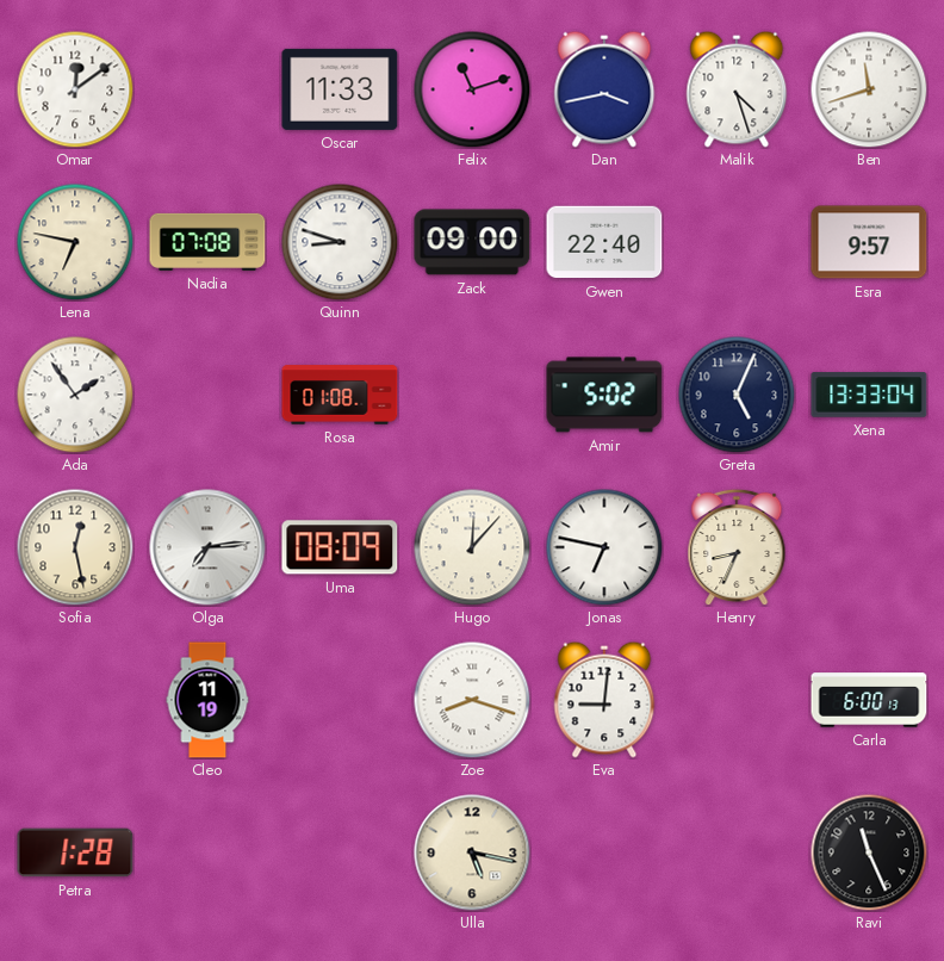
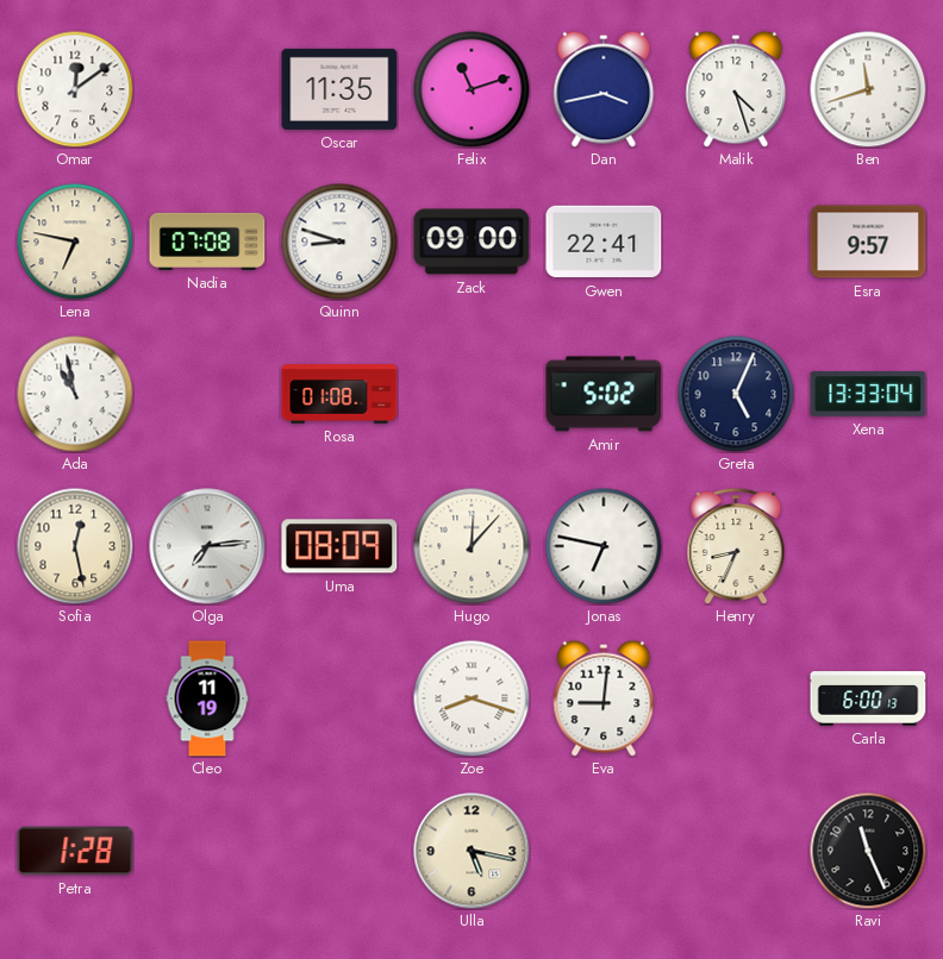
Oscar: 11:33 -> 11:35 (339, 89)
Gwen: 22:40 -> 22:41 (604, 242)
Ada: 1:54 -> 10:58 (75, 394)
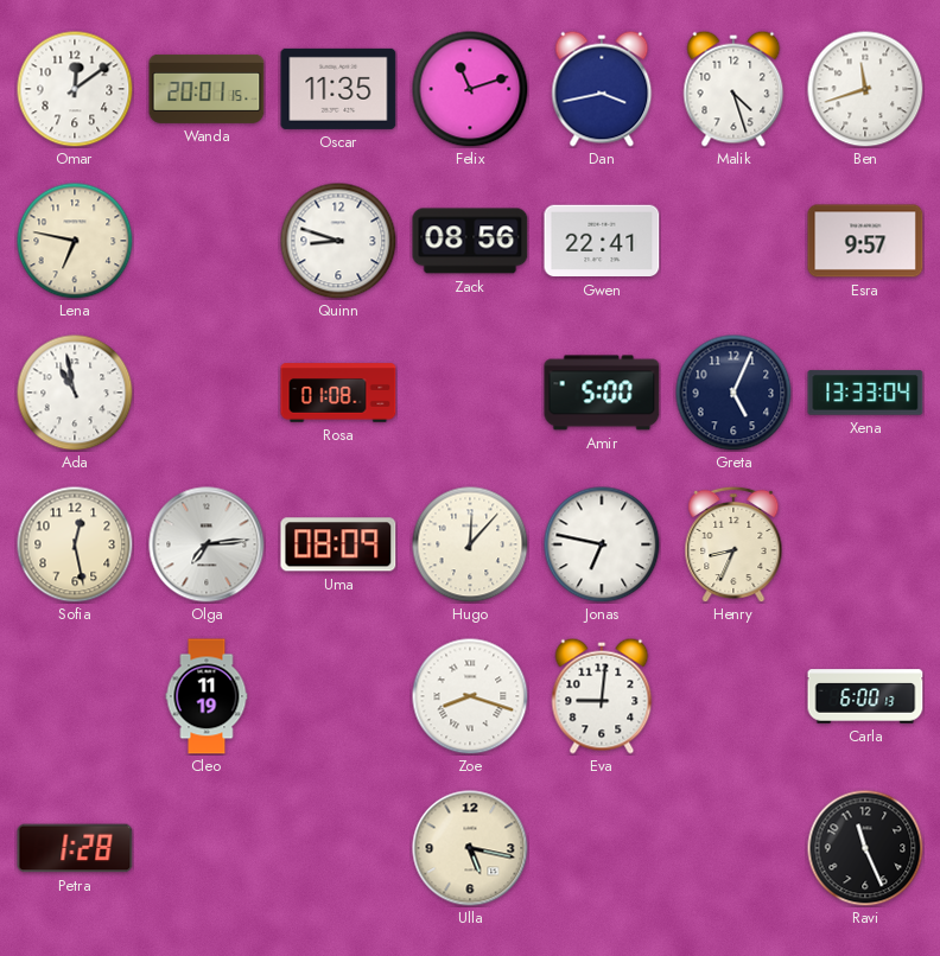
Wanda: none -> 20:01 (207, 89)
Nadia: 07:08 -> none (207, 242)
Zack: 09:00 -> 08:56 (470, 241)
Amir: 5:02 -> 5:00 (602, 393)
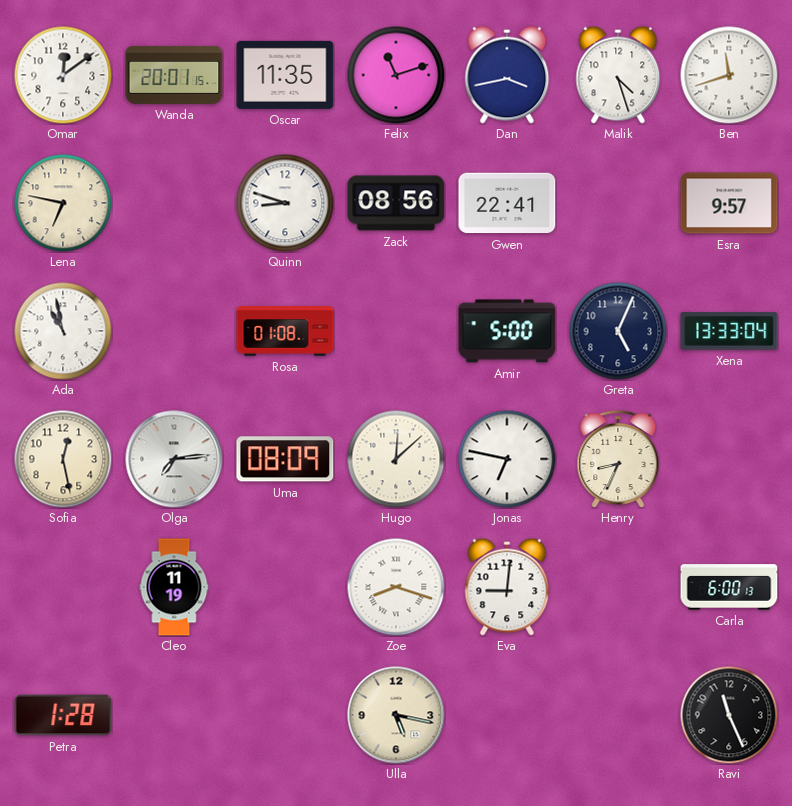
Hugo: 12:07 -> 12:08 (396, 459)
